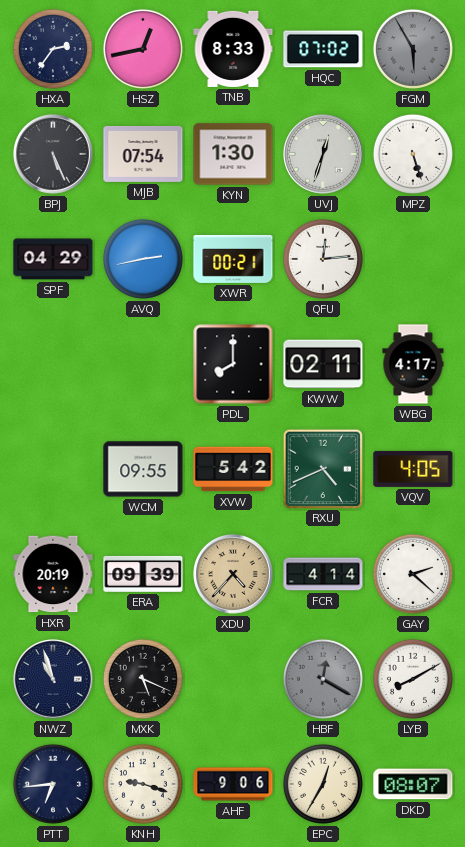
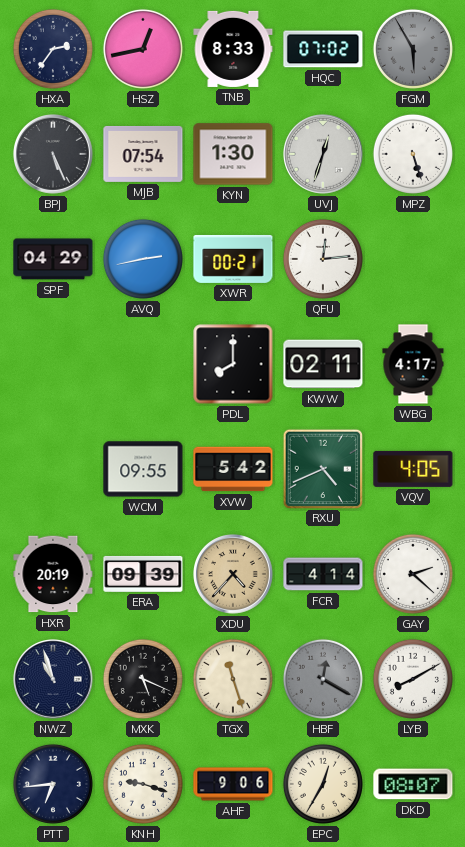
TGX: none -> 11:27 (233, 679)
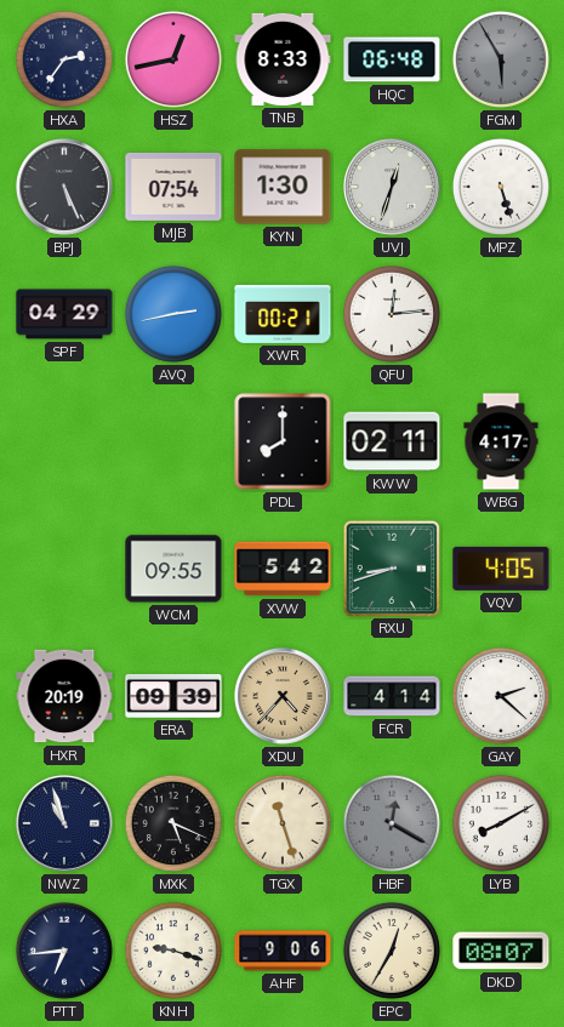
HQC: 07:02 -> 06:48 (392, 59)
RXU: 4:41 -> 8:42 (391, 567)
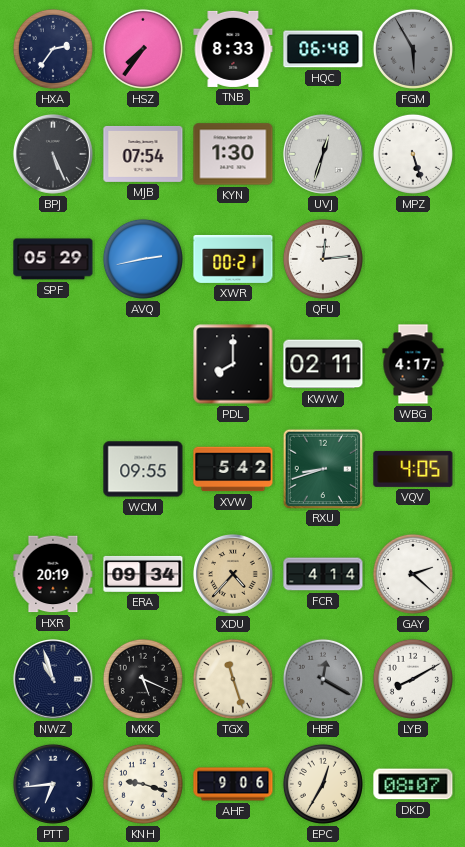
HSZ: 12:43 -> 7:36 (143, 49)
SPF: 04:29 -> 05:29 (53, 259)
ERA: 09:39 -> 09:34 (143, 574)
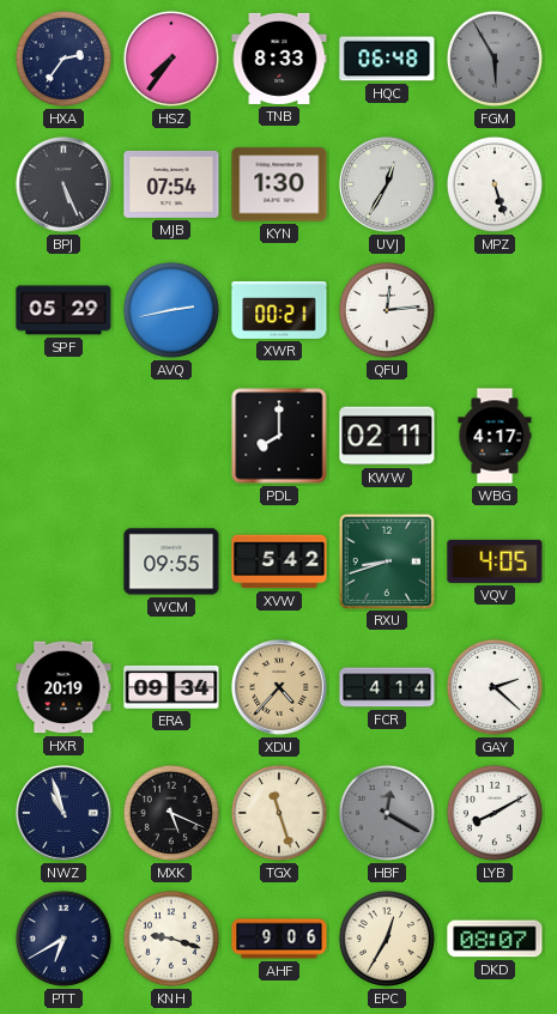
UVJ: 12:33 -> 12:35 (388, 186)
PTT: 6:44 -> 6:40 (63, 939)
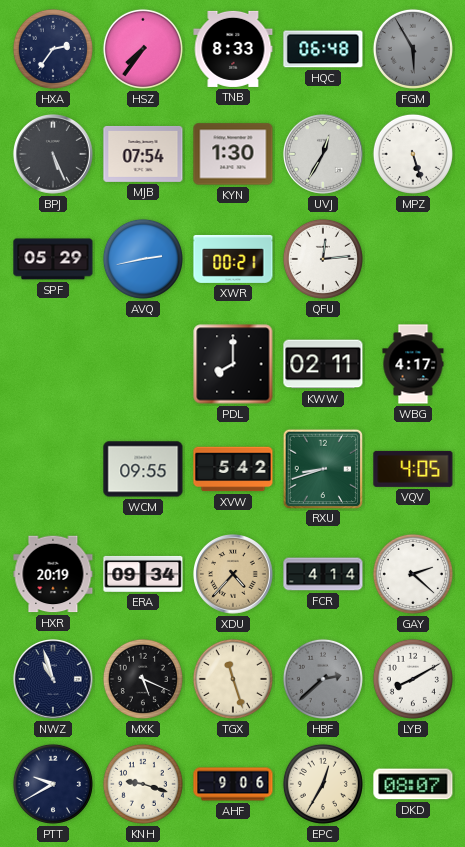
HBF: 12:20 -> 2:38 (323, 679)
PTT: 6:40 -> 9:40 (53, 784)
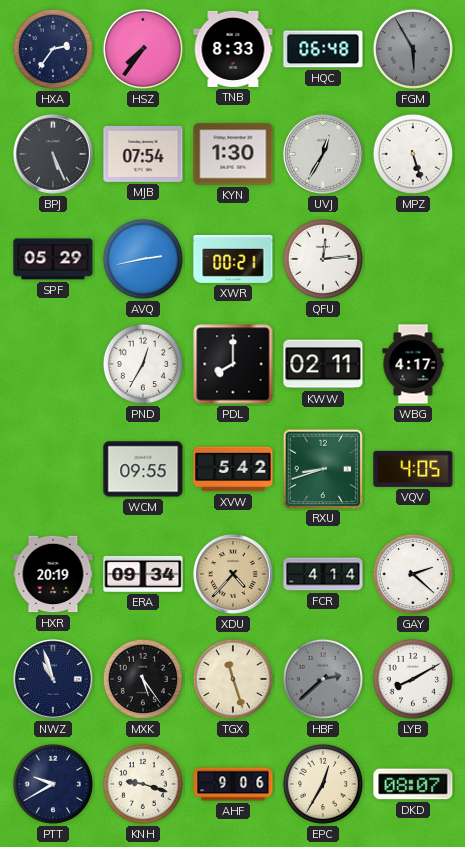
PND: none -> 12:35 (143, 364)
MXK: 5:19 -> 5:24 (143, 679)
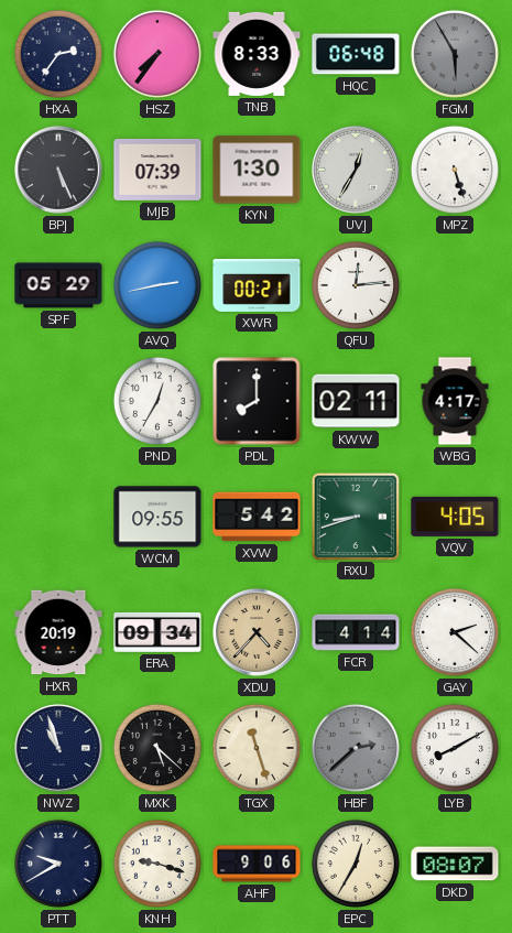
MJB: 07:54 -> 07:39 (157, 170)
MXK: 5:24 -> 5:22 (157, 748)
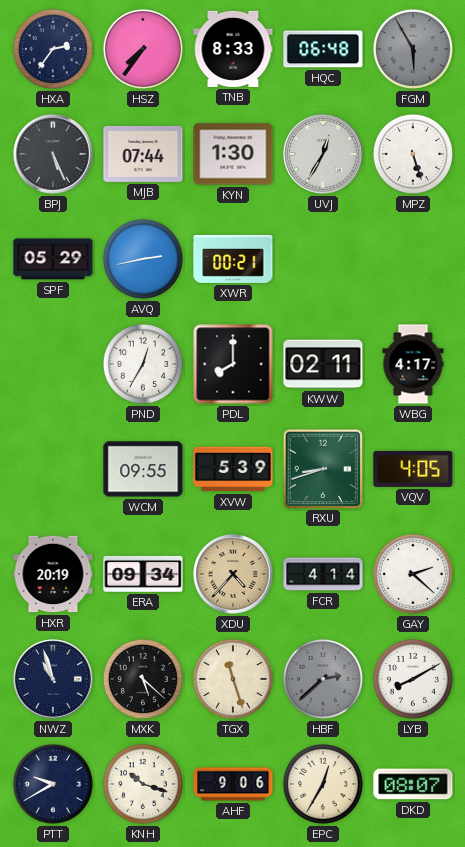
MJB: 07:39 -> 07:44 (143, 154)
QFU: 12:14 -> none (356, 285)
XVW: 5:42 -> 5:39 (233, 469)
KNH: 9:18 -> 10:18 (143, 784)
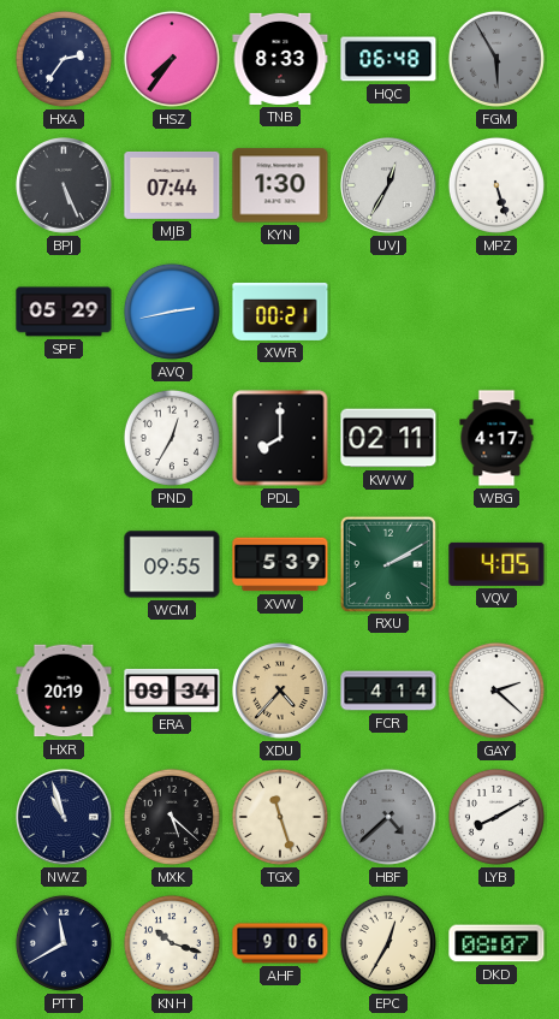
RXU: 8:42 -> 2:10 (387, 563)
HBF: 2:38 -> 4:38 (388, 817)
PTT: 9:40 -> 11:40 (64, 943)
